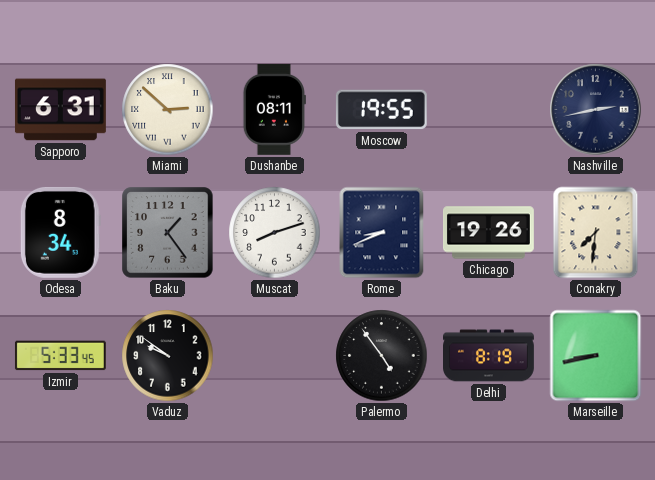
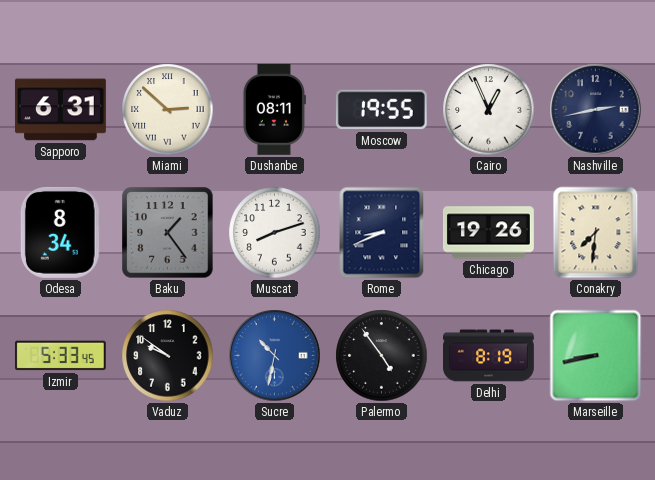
Cairo: none -> 12:56 (489, 110)
Sucre: none -> 10:32 (275, 356)
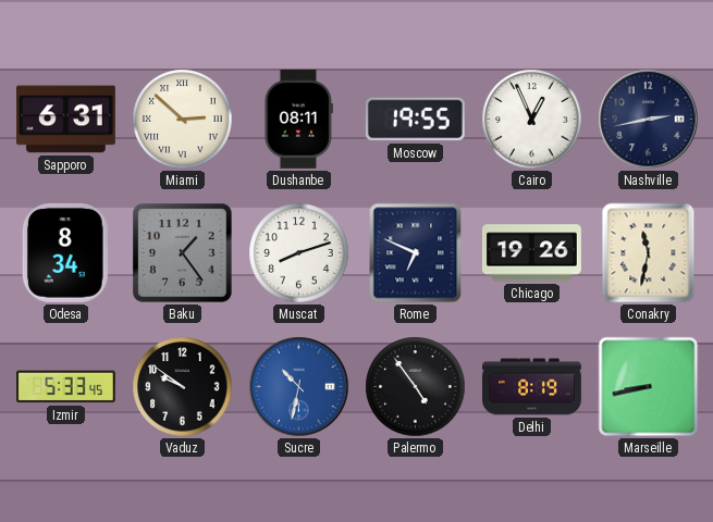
Rome: 8:41 -> 6:49 (416, 253)
Conakry: 7:31 -> 11:32 (649, 253)
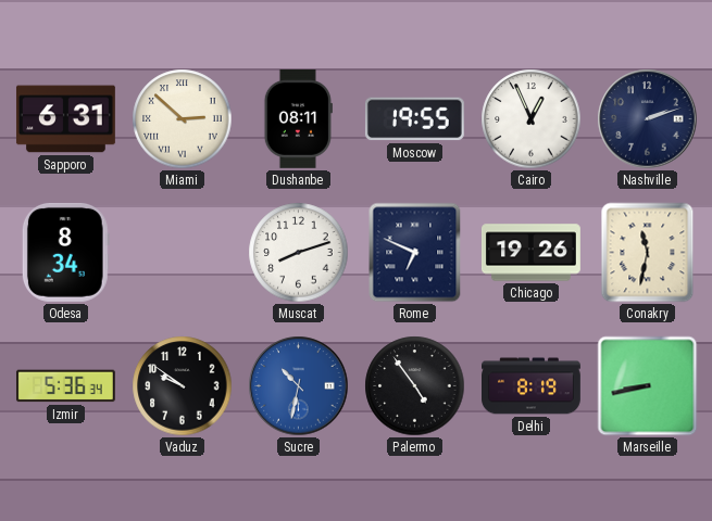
Nashville: 2:43 -> 2:12 (648, 119)
Baku: 1:24 -> none (183, 253)
Izmir: 5:33 -> 5:36 (65, 386)
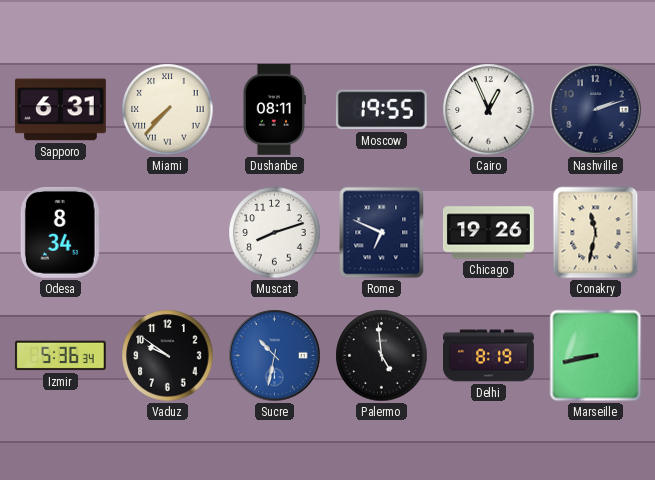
Miami: 2:52 -> 7:37 (168, 110)
Palermo: 4:54 -> 4:59 (382, 356)
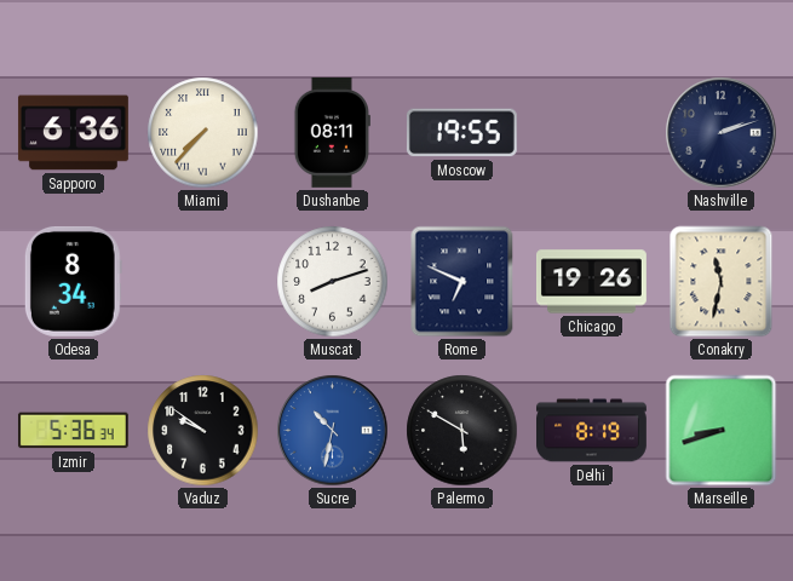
Sapporo: 6:31 -> 6:36 (73, 133)
Cairo: 12:56 -> none (489, 110)
Palermo: 4:59 -> 5:50 (462, 431)
Marseille: 8:43 -> 8:42 (722, 431)
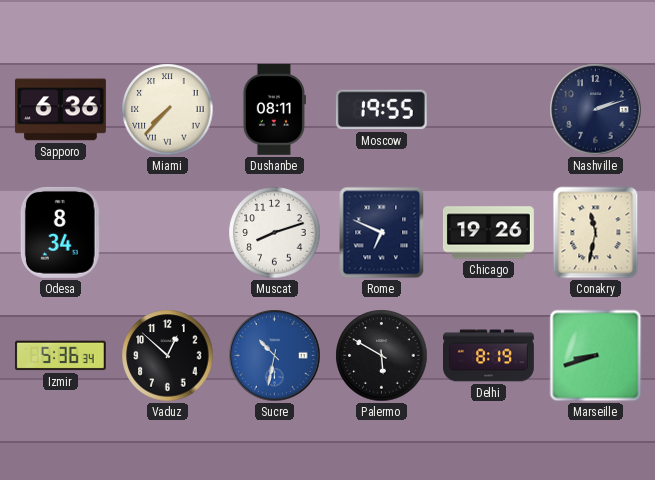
Vaduz: 9:51 -> 12:52 (168, 356)
